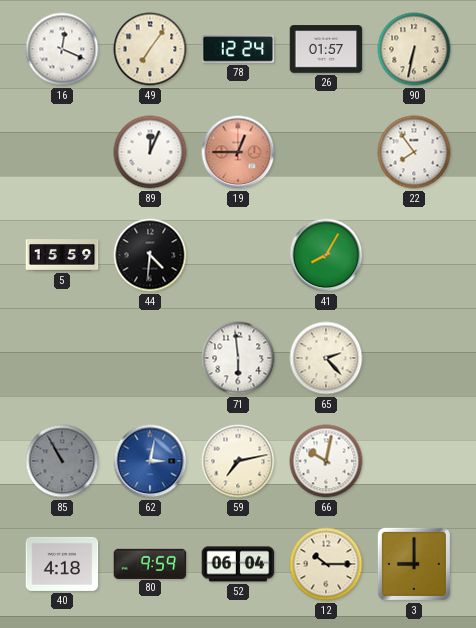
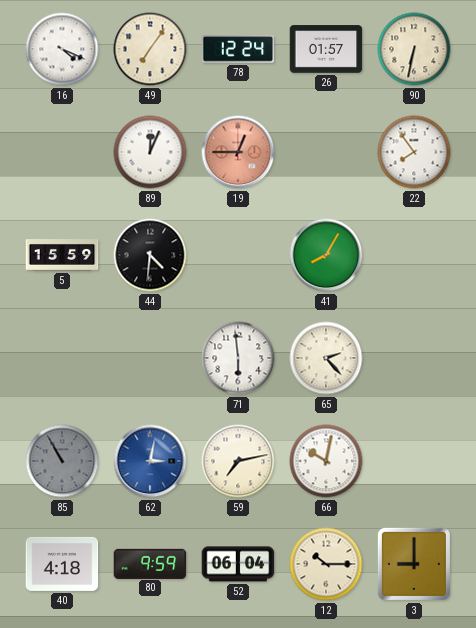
16: 12:19 -> 4:19 (62, 49)
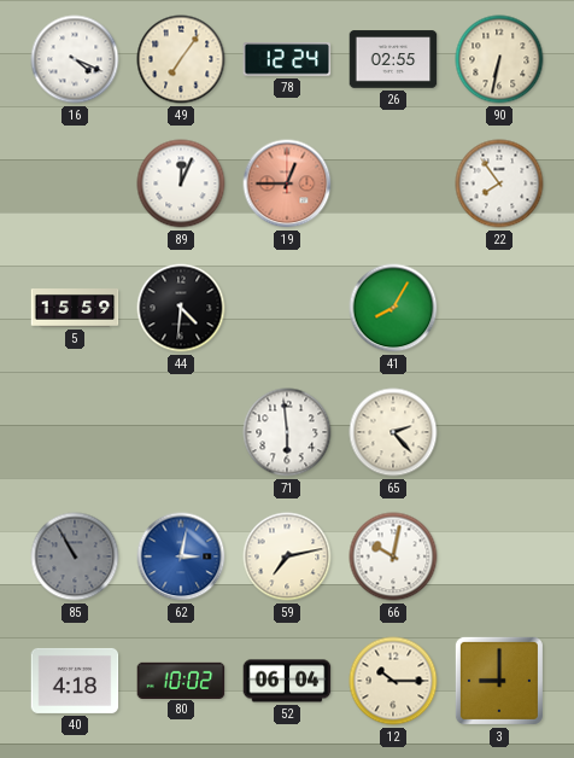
26: 01:57 -> 02:55 (393, 59)
80: 9:59 -> 10:02 (181, 680)
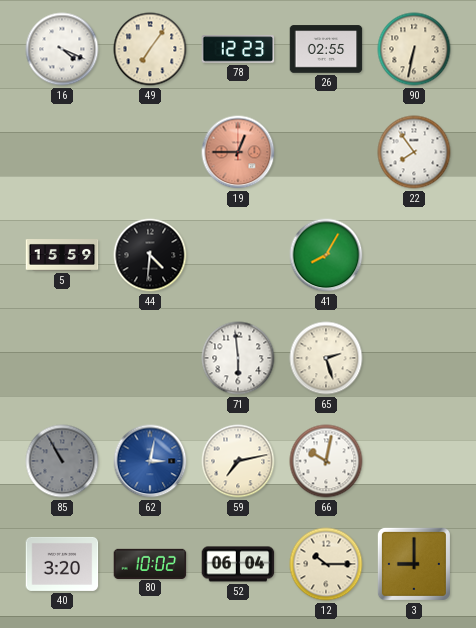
78: 12:24 -> 12:23 (238, 49)
89: 12:04 -> none (181, 183)
65: 2:23 -> 2:27 (326, 358)
40: 4:18 -> 3:20 (62, 564)
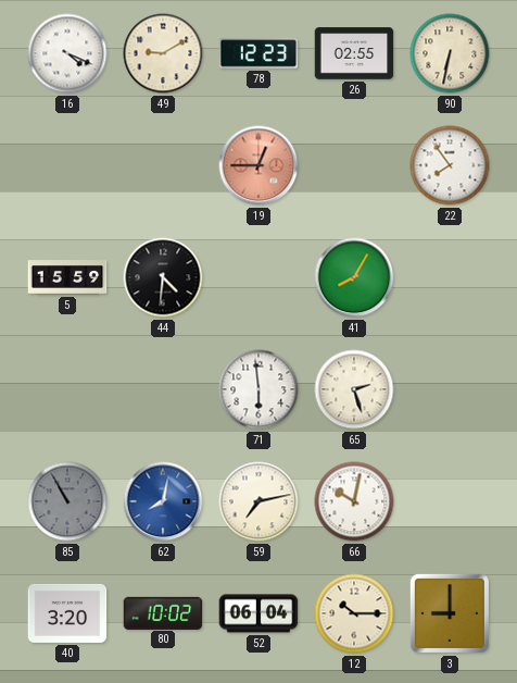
49: 7:06 -> 9:10 (163, 53)
62: 3:02 -> 8:02 (163, 501)
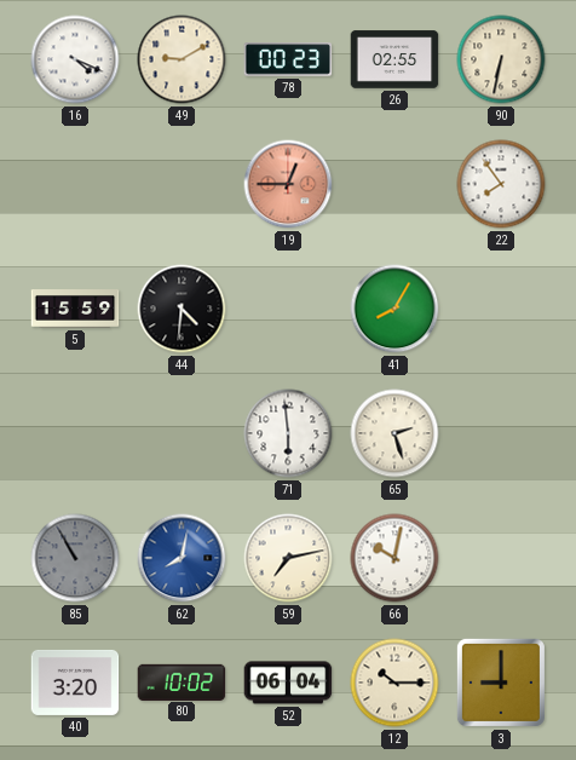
78: 12:23 -> 00:23 (288, 59)
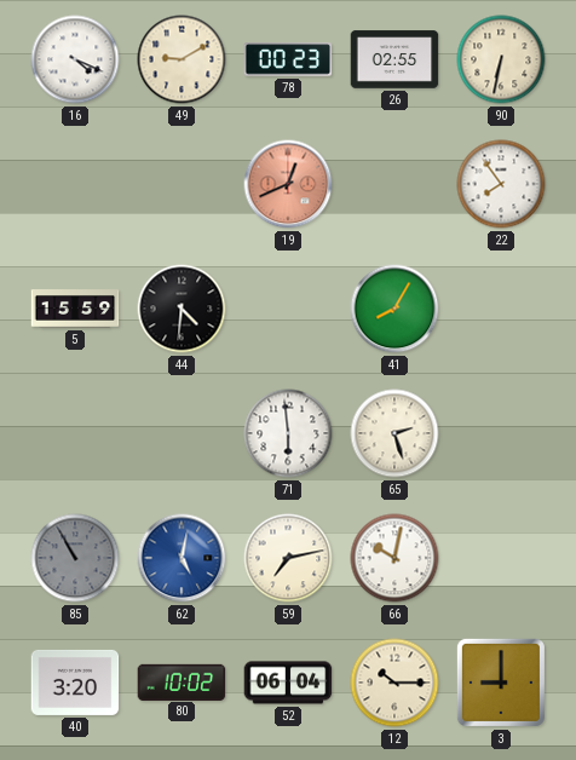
19: 12:45 -> 12:41 (288, 184)
62: 8:02 -> 5:02 (182, 558)
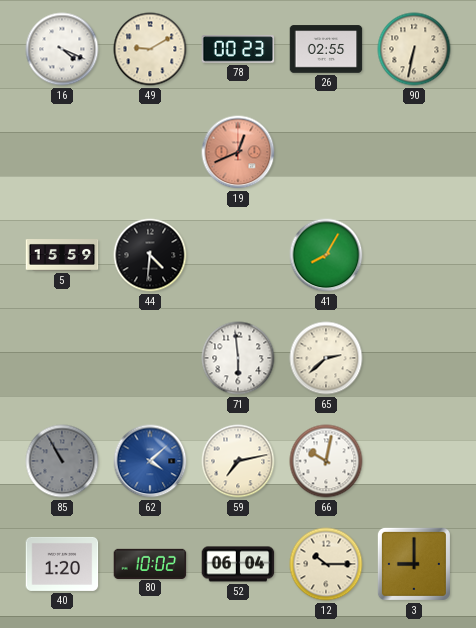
22: 7:54 -> none (501, 184)
65: 2:27 -> 2:38 (326, 358)
62: 5:02 -> 4:08 (150, 461)
40: 3:20 -> 1:20 (62, 564)
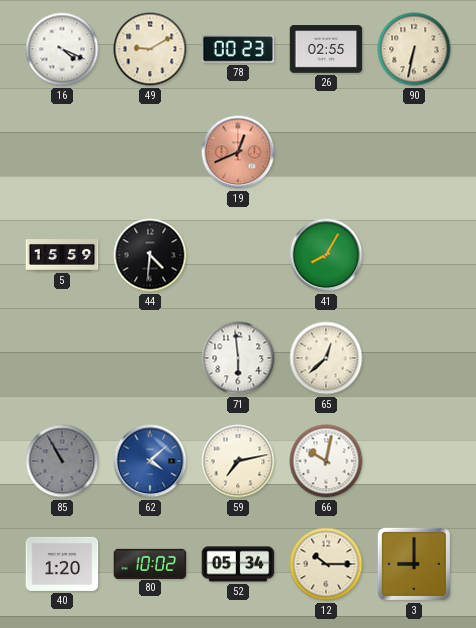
65: 2:38 -> 12:38 (326, 358)
52: 06:04 -> 05:34 (238, 564)
